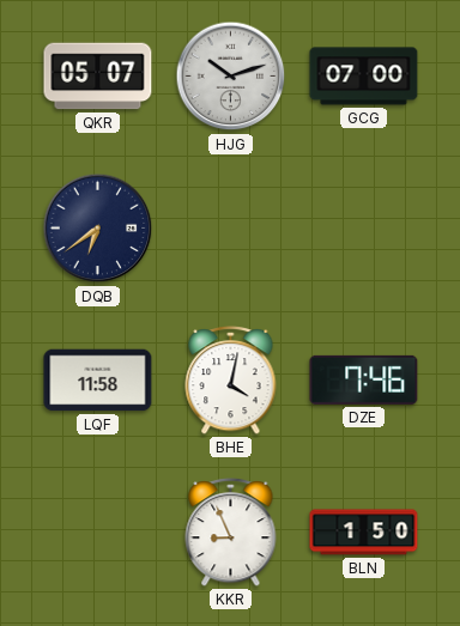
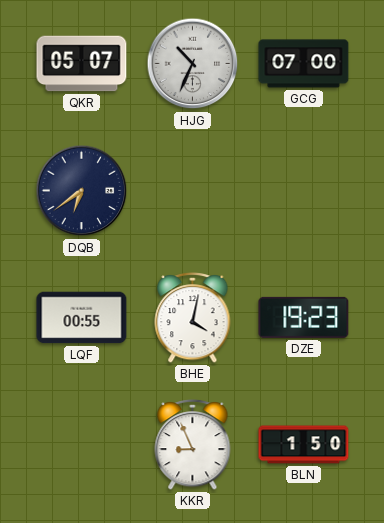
HJG: 10:12 -> 10:34 (193, 64)
LQF: 11:58 -> 00:55 (82, 318)
DZE: 7:46 -> 19:23 (304, 317)
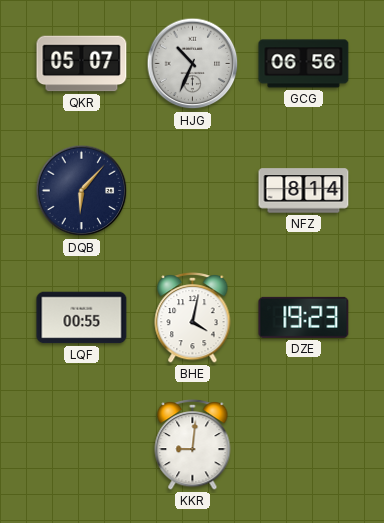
GCG: 07:00 -> 06:56 (304, 64)
DQB: 6:39 -> 6:07 (82, 191)
NFZ: none -> 8:14 (304, 191)
KKR: 8:56 -> 9:01 (193, 444)
BLN: 1:50 -> none (304, 445)
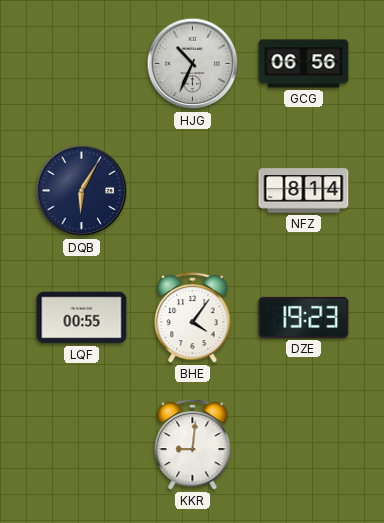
QKR: 05:07 -> none (82, 64)
DQB: 6:07 -> 6:05 (82, 191)
BHE: 4:02 -> 4:06 (193, 317)
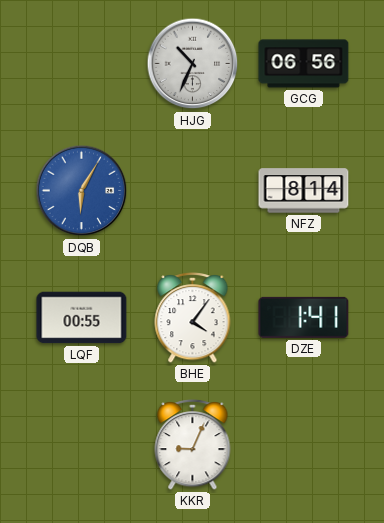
DQB dial: navy -> blue (82, 191)
DZE: 19:23 -> 1:41 (304, 317)
KKR: 9:01 -> 9:04 (193, 444)
